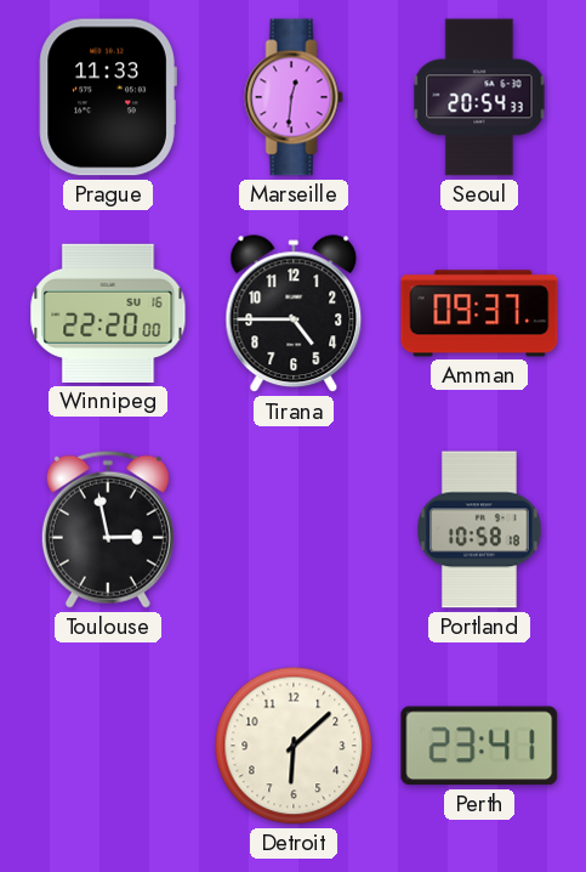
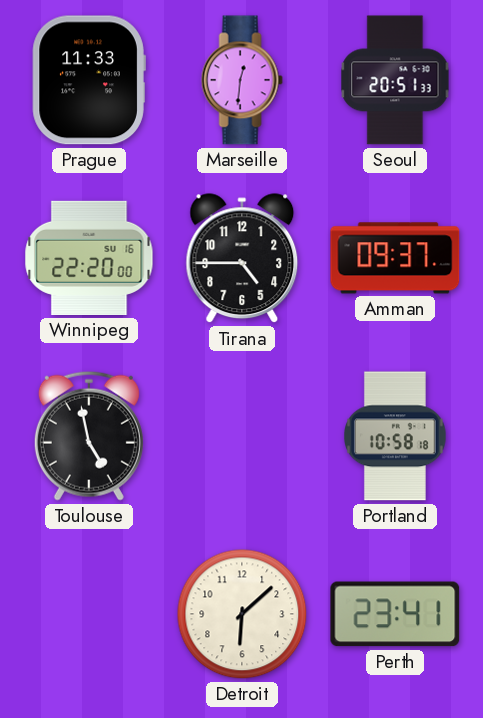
Seoul: 20:54 -> 20:51 (395, 80)
Toulouse: 2:58 -> 4:58 (89, 436)
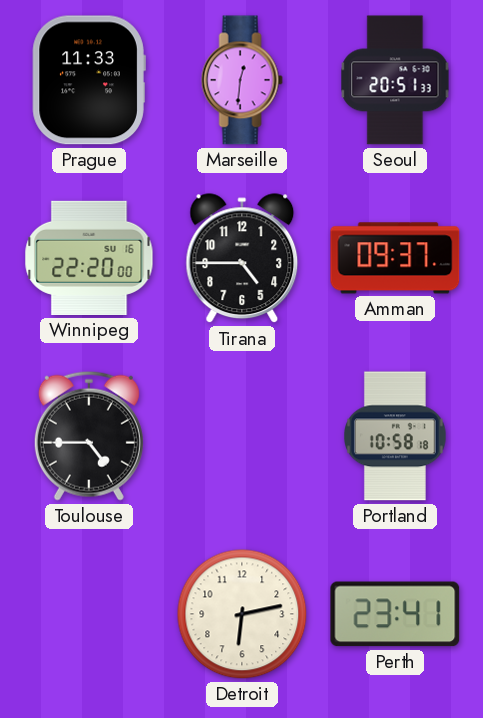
Toulouse: 4:58 -> 4:45 (89, 436)
Detroit: 6:08 -> 6:13 (242, 614)
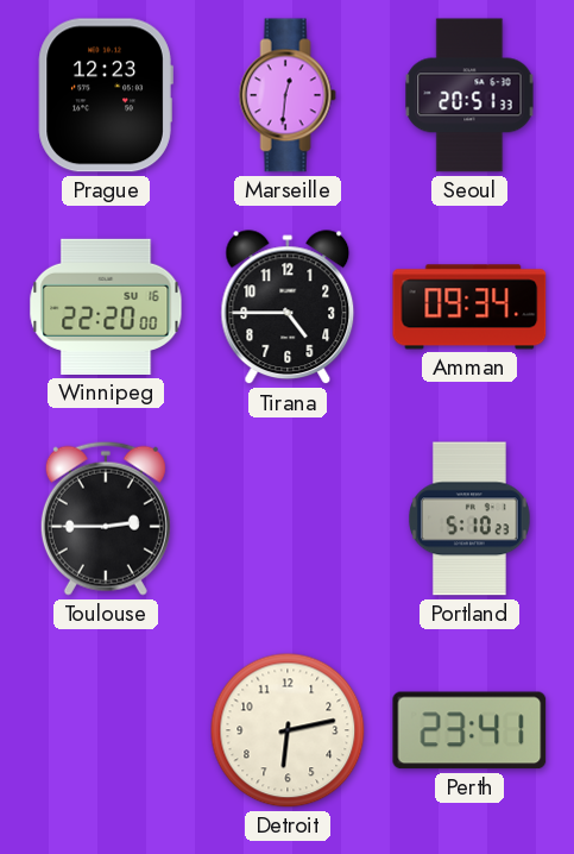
Prague: 11:33 -> 12:23 (106, 95)
Amman: 09:37 -> 09:34 (469, 307)
Toulouse: 4:45 -> 2:45 (106, 519)
Portland: 10:58 -> 5:10 (471, 519)
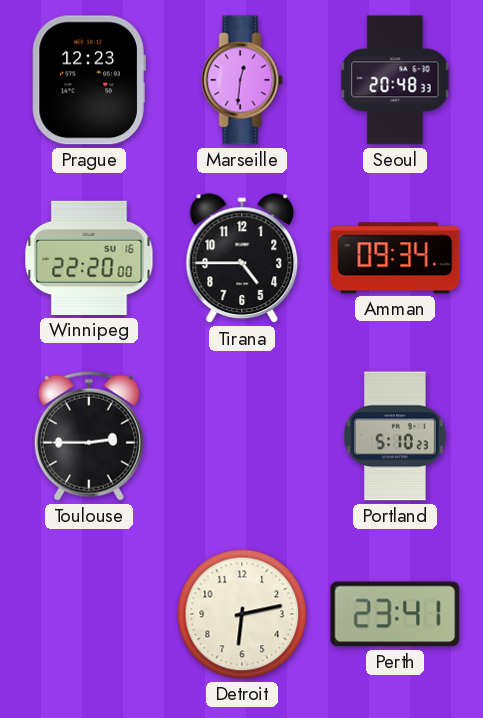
Seoul: 20:51 -> 20:48 (395, 80)
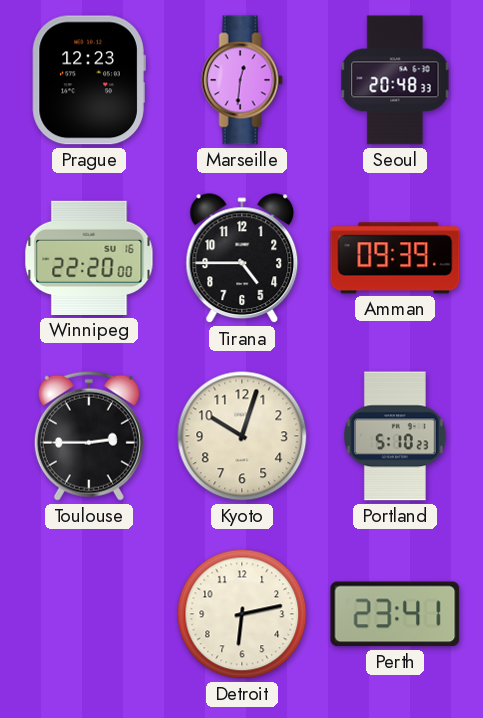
Amman: 09:34 -> 09:39 (395, 258)
Kyoto: none -> 10:03 (242, 436)
